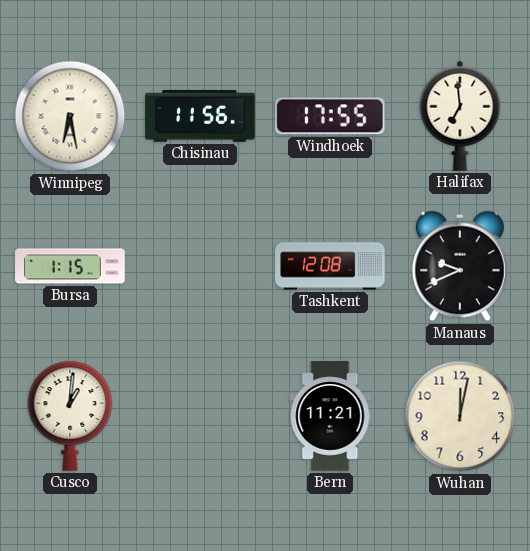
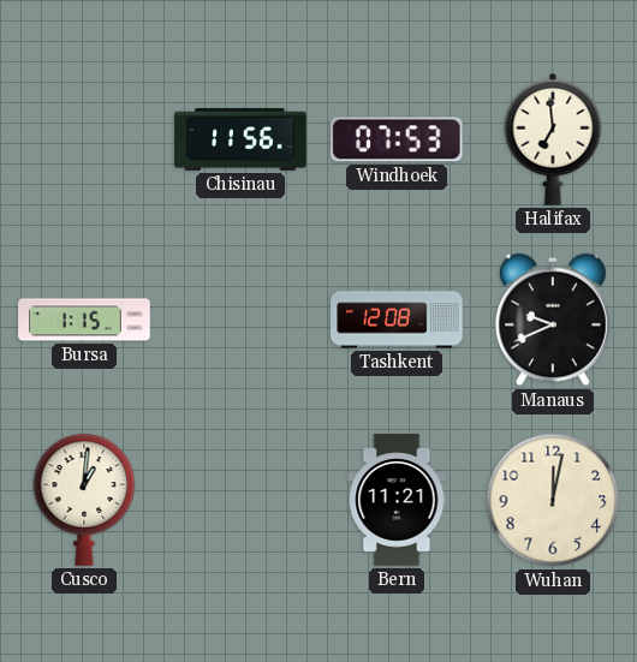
Winnipeg: 6:28 -> none (70, 116)
Windhoek: 17:55 -> 07:53 (398, 139)
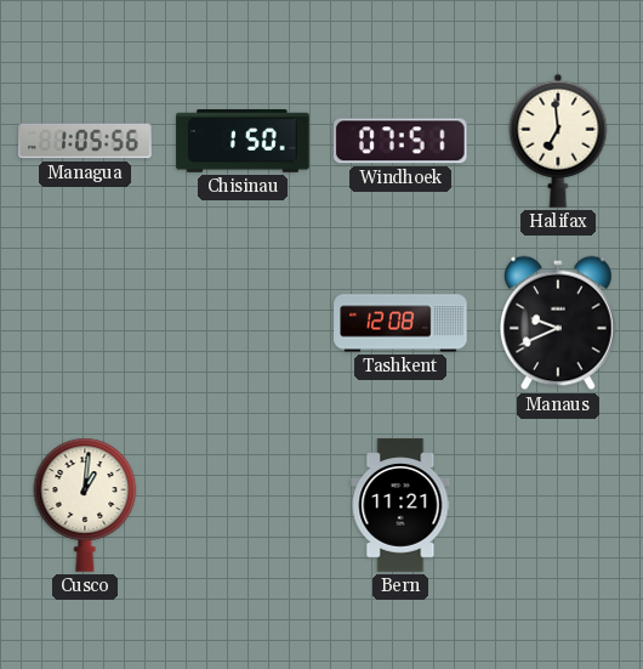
Managua: none -> 1:05 (85, 141)
Chisinau: 11:56 -> 1:50 (243, 141)
Windhoek: 07:53 -> 07:51 (402, 141)
Bursa: 1:15 -> none (84, 320)
Wuhan: 12:02 -> none (553, 500)
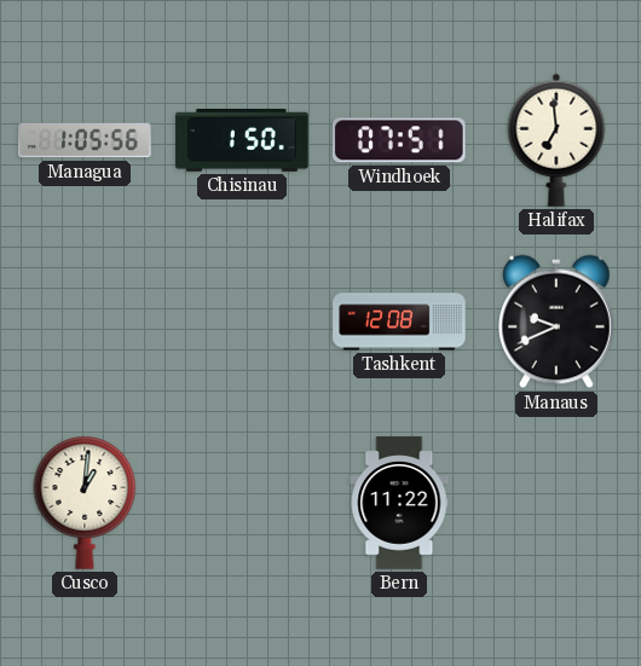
Bern: 11:21 -> 11:22 (399, 503)
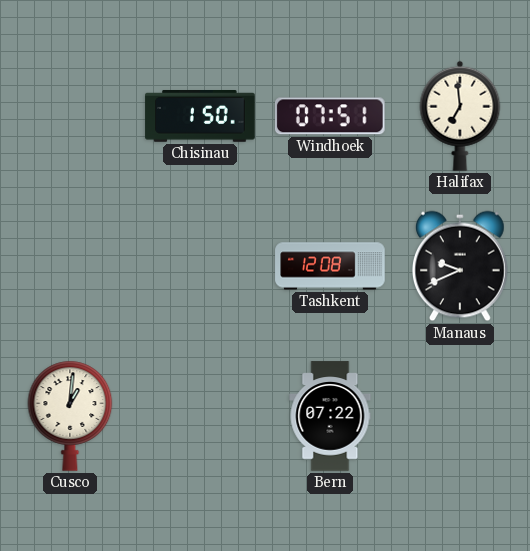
Managua: 1:05 -> none (85, 140)
Bern: 11:22 -> 07:22 (330, 416)
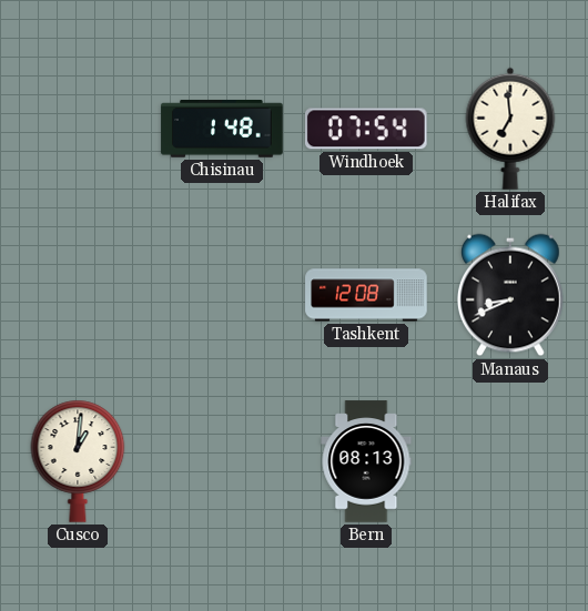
Chisinau: 1:50 -> 1:48 (222, 129)
Windhoek: 07:51 -> 07:54 (367, 129)
Manaus: 9:41 -> 8:41 (511, 295)
Bern: 07:22 -> 08:13 (366, 461)
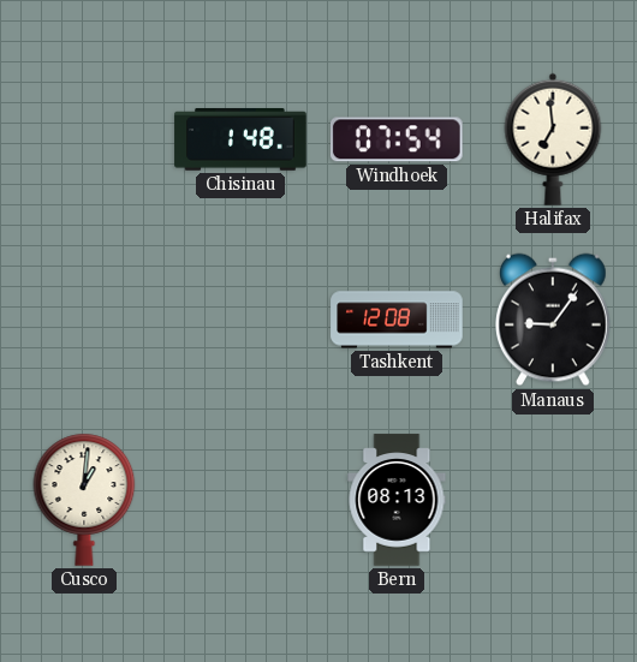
Manaus: 8:41 -> 9:06 (554, 320)
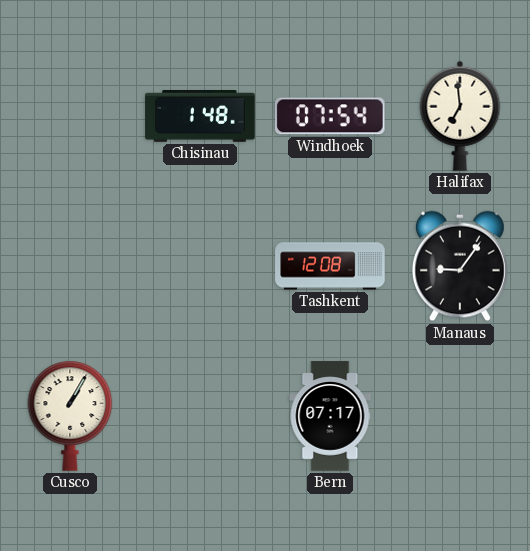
Cusco: 1:01 -> 1:05 (70, 416)
Bern: 08:13 -> 07:17 (330, 416)
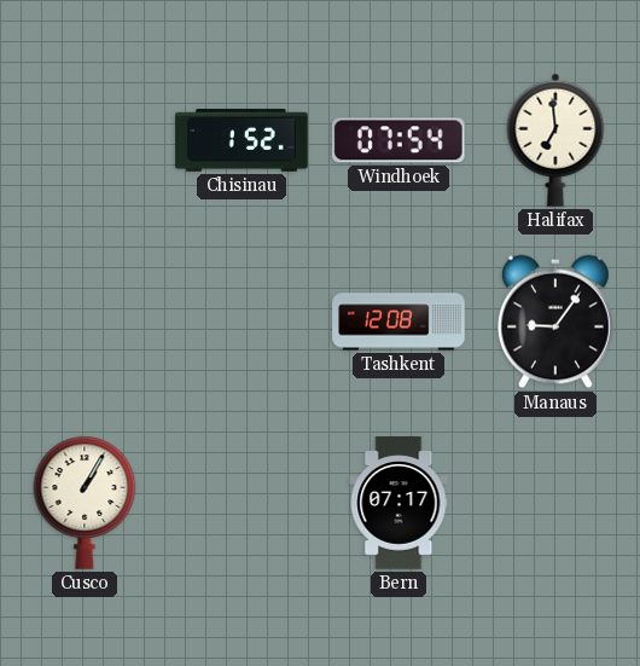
Chisinau: 1:48 -> 1:52 (242, 140)
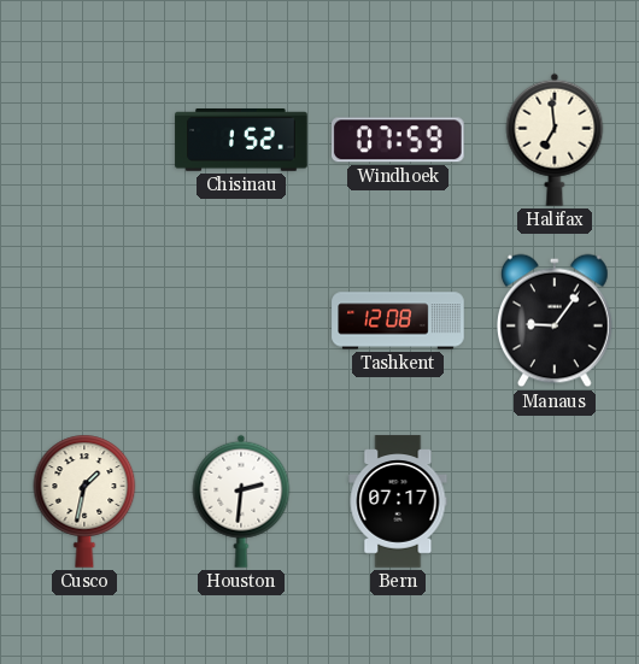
Windhoek: 07:54 -> 07:59 (399, 140)
Cusco: 1:05 -> 1:32 (84, 501)
Houston: none -> 2:31 (241, 501)
